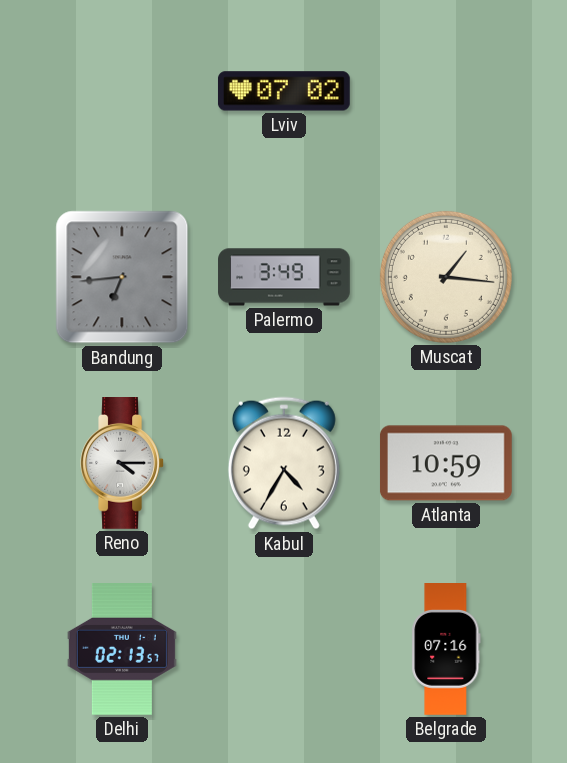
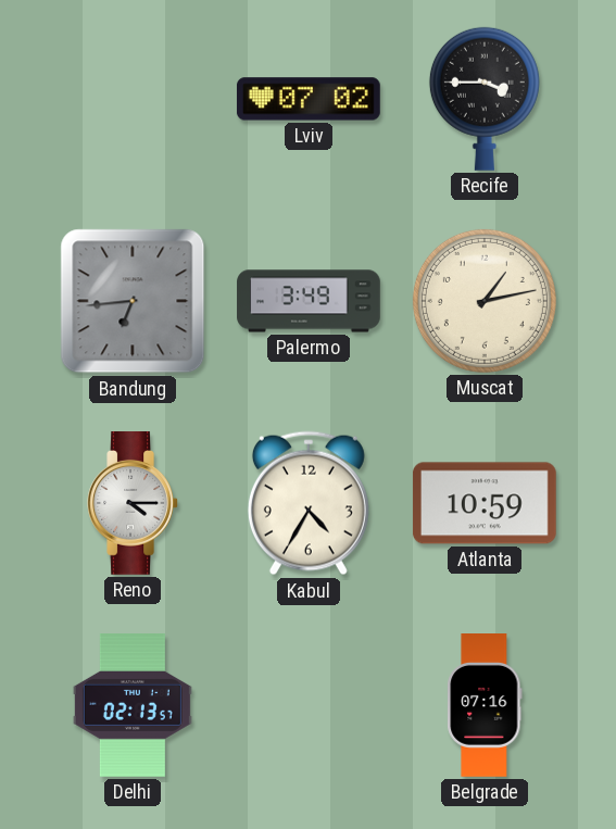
Recife: none -> 3:45 (485, 99)
Muscat: 1:16 -> 1:13 (485, 301)
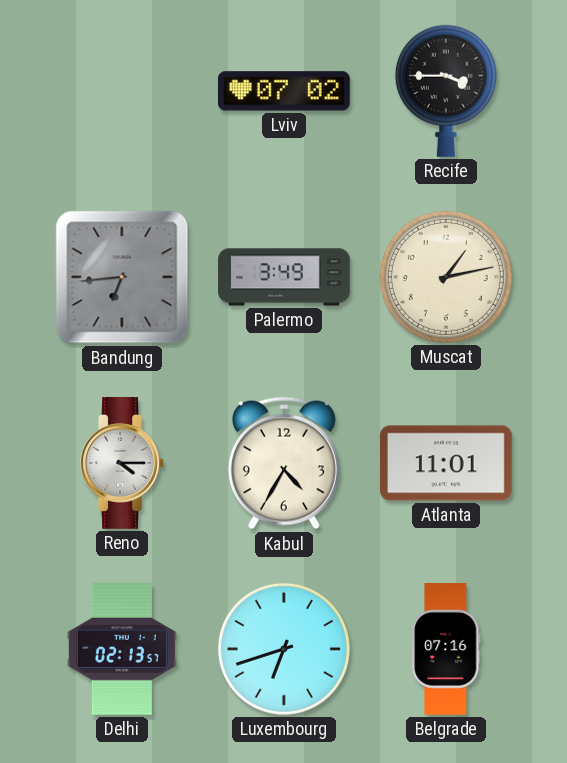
Atlanta: 10:59 -> 11:01 (446, 463)
Luxembourg: none -> 6:42 (284, 649)
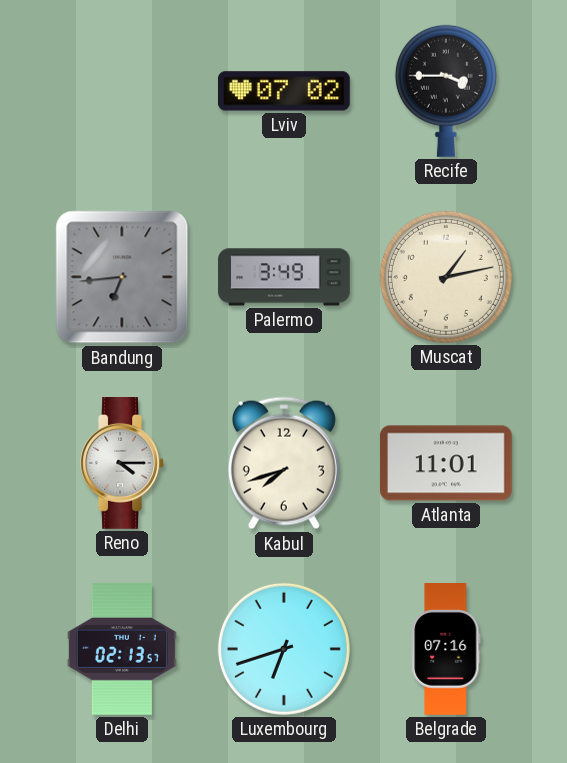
Kabul: 4:35 -> 7:42 (284, 463)
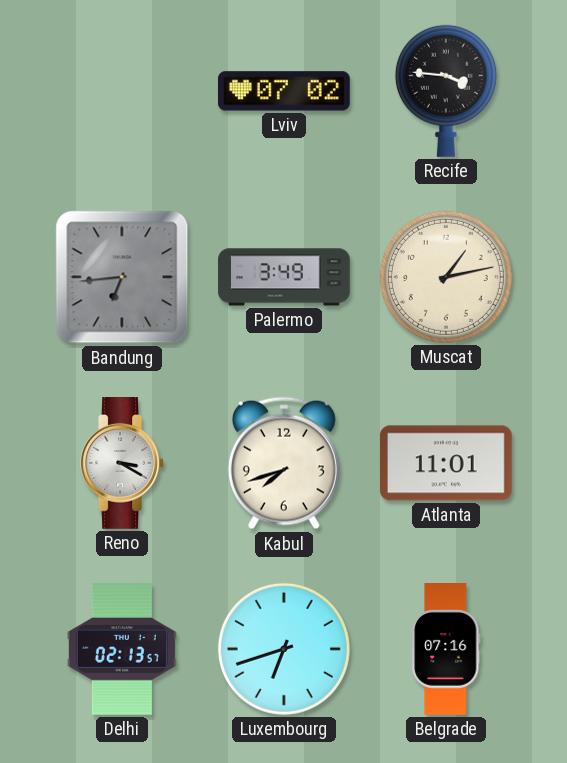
Recife: 3:45 -> 3:46 (446, 91)
Reno: 4:15 -> 3:20 (122, 464)
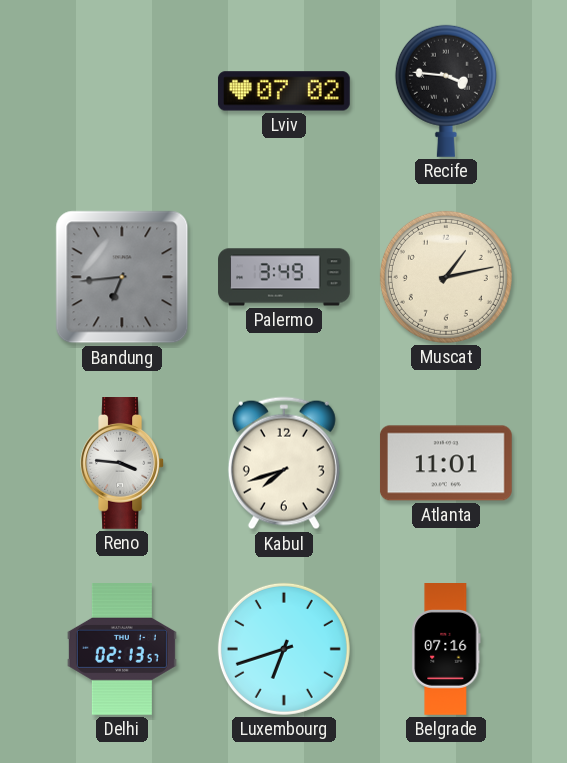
Reno: 3:20 -> 3:46 (122, 464)
